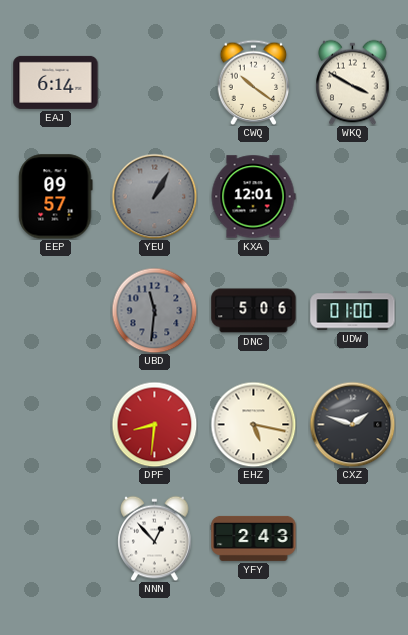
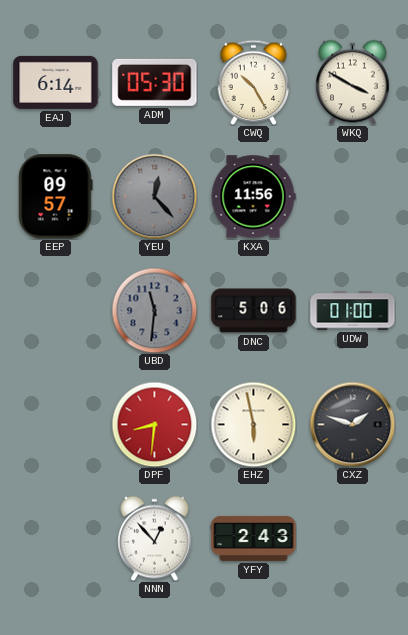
ADM: none -> 05:30 (155, 82)
CWQ: 10:21 -> 10:25 (254, 82)
YEU: 1:05 -> 12:23 (154, 196)
KXA: 12:01 -> 11:56 (253, 197)
EHZ: 5:17 -> 5:58 (253, 424)
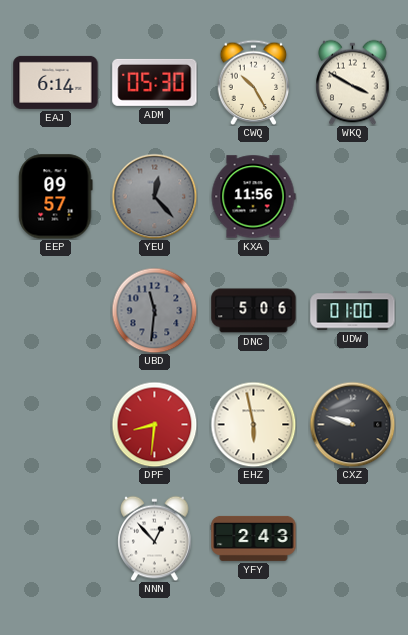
CXZ: 1:48 -> 9:48 (352, 424)
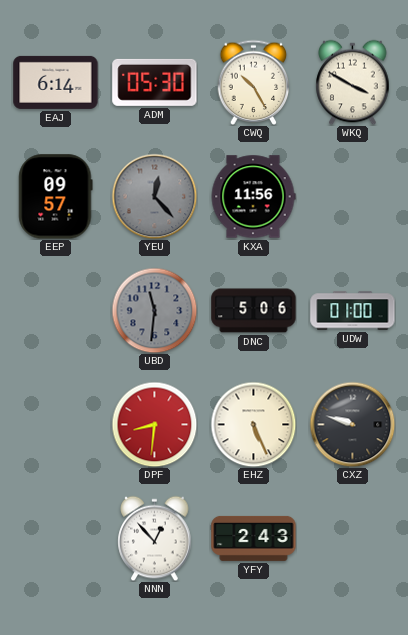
EHZ: 5:58 -> 5:26 (253, 424)
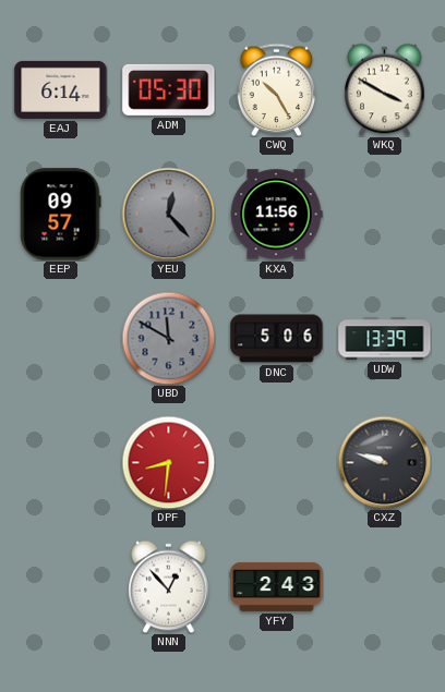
UBD: 11:31 -> 11:50 (168, 338)
UDW: 01:00 -> 13:39 (385, 339)
EHZ: 5:26 -> none (253, 424)
